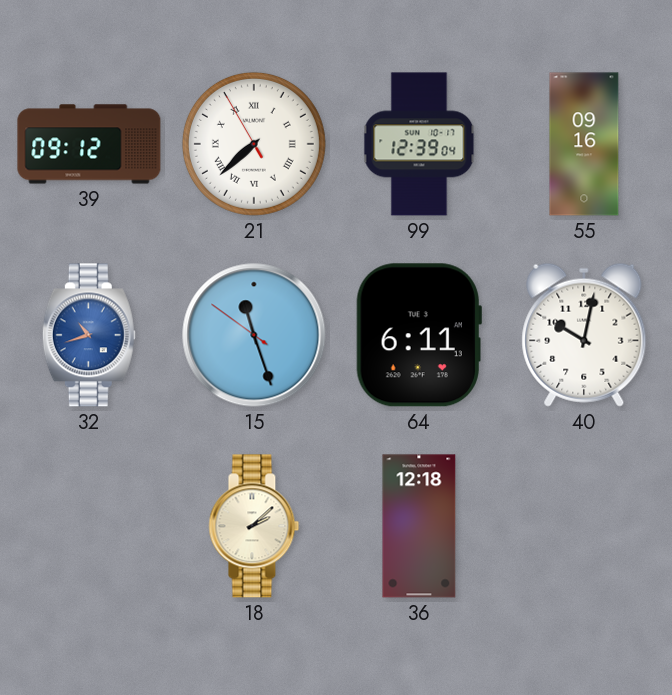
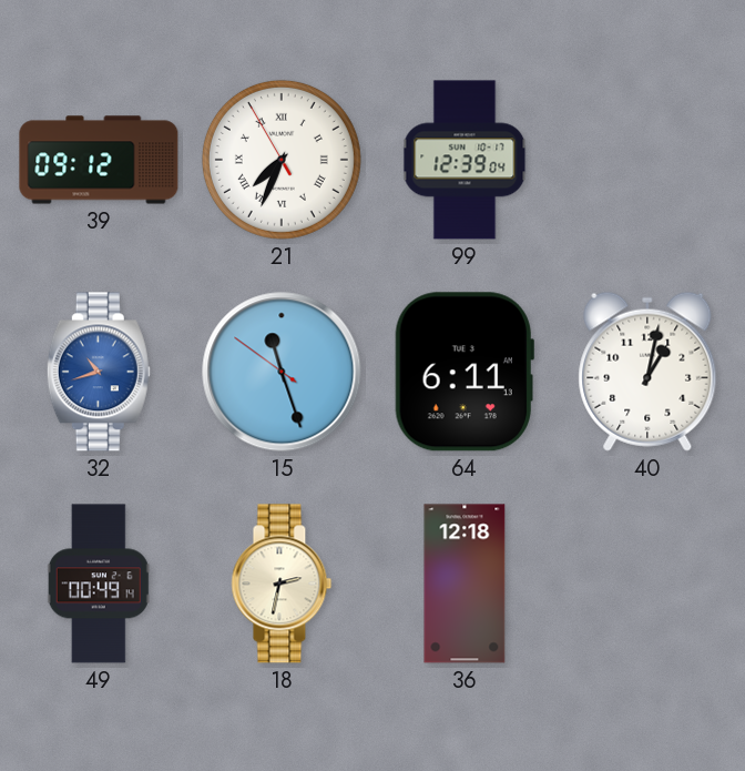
21: 7:37 -> 7:33 (282, 160)
55: 09:16 -> none (584, 144)
40: 10:02 -> 1:02 (647, 372)
49: none -> 00:49 (99, 584)
18: 2:08 -> 2:32 (282, 584)
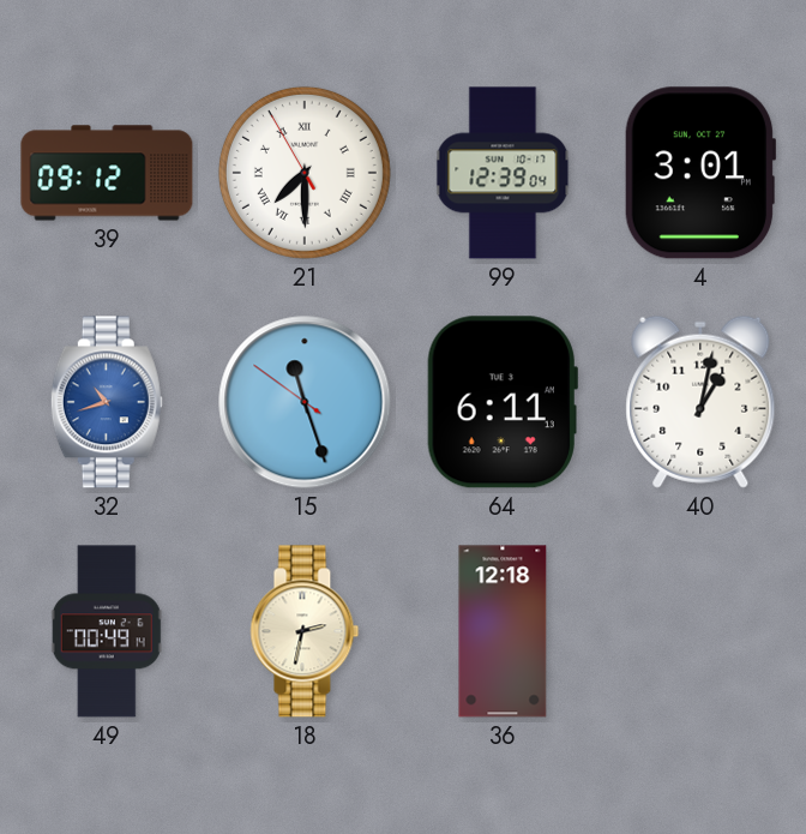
21: 7:33 -> 7:29 (305, 173)
4: none -> 3:01 (700, 173)
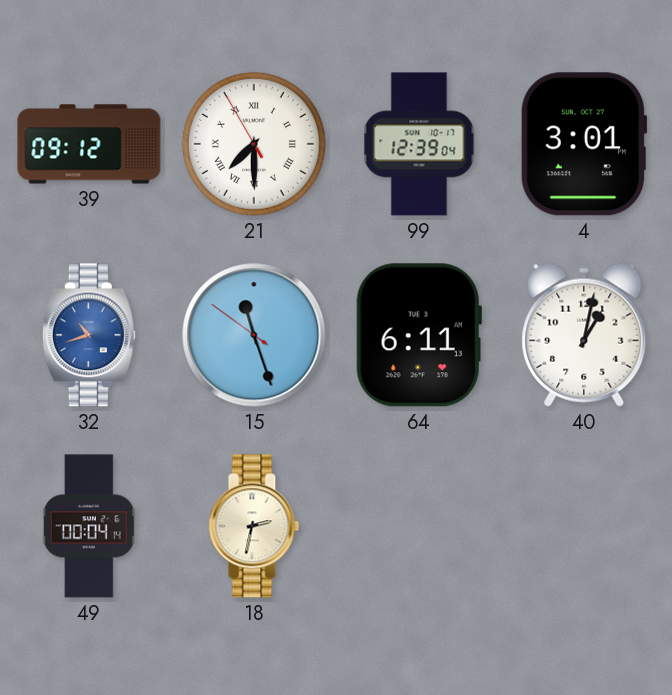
49: 00:49 -> 00:04 (89, 526)
36: 12:18 -> none (503, 631)
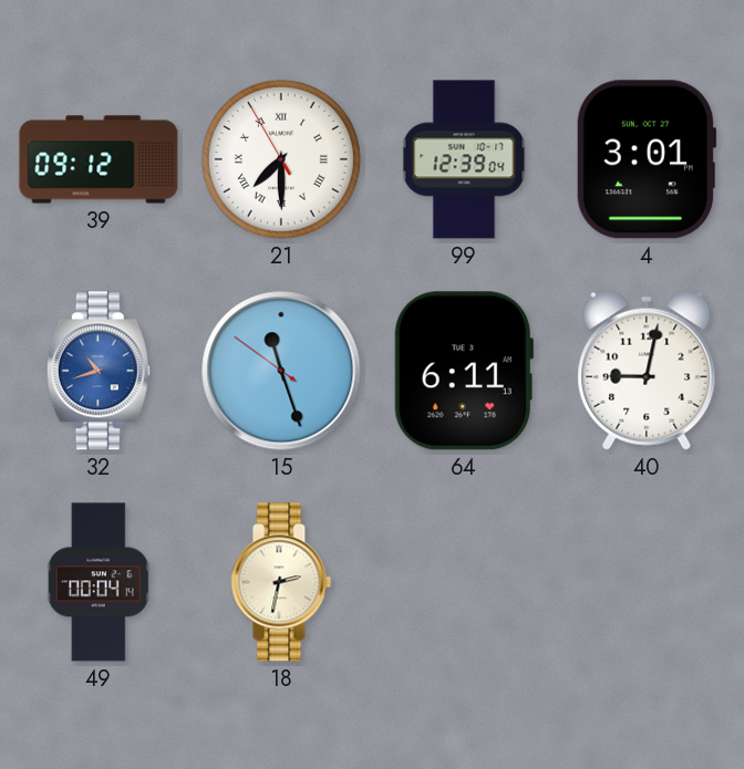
40: 1:02 -> 9:02 (647, 371)
